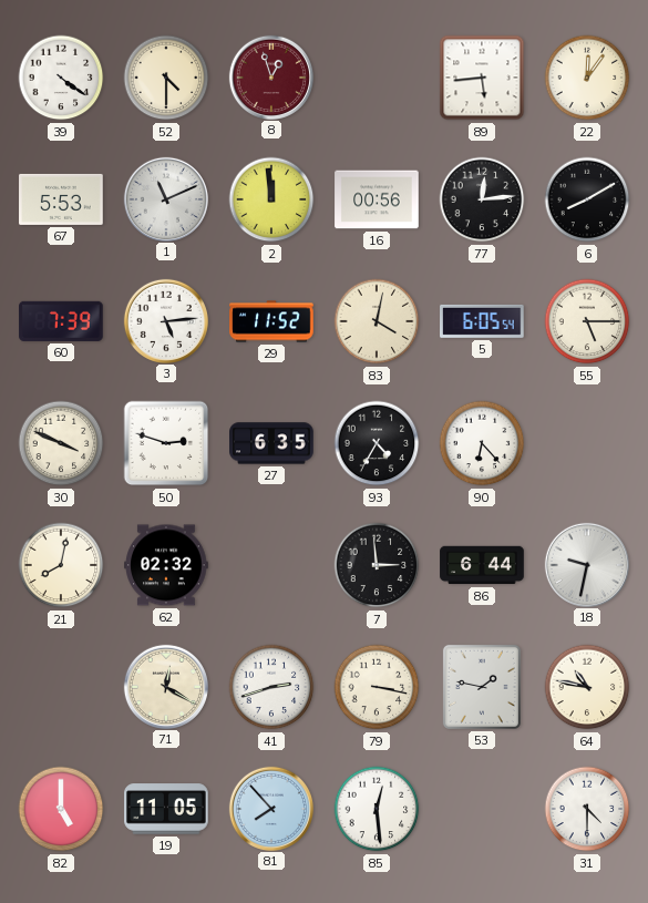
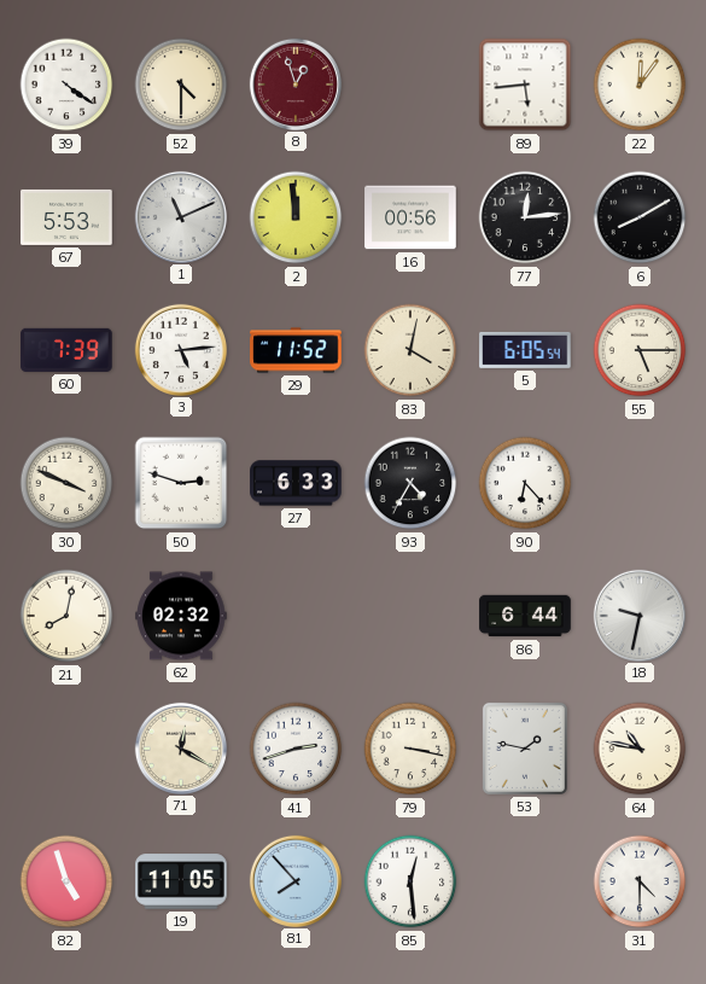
27: 6:35 -> 6:33 (296, 483)
7: 2:59 -> none (377, 565)
82: 5:00 -> 4:57 (66, 881)
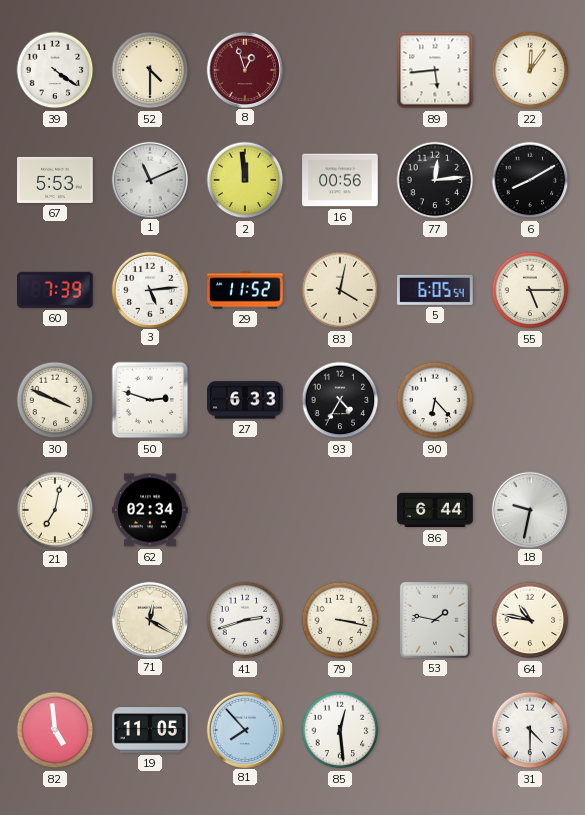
21: 8:02 -> 7:02 (55, 510)
62: 02:32 -> 02:34 (150, 510)
82: 4:57 -> 4:59 (55, 730)
